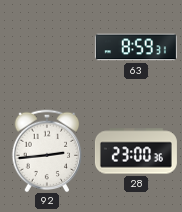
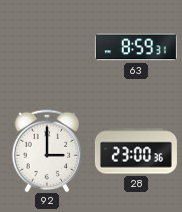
92: 2:44 -> 3:00 (47, 151)
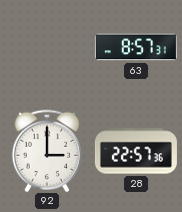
63: 8:59 -> 8:57 (136, 47)
28: 23:00 -> 22:57 (136, 151)
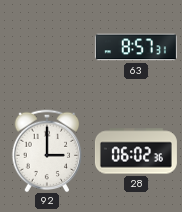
28: 22:57 -> 06:02 (136, 151)
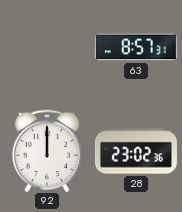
92: 3:00 -> 12:00 (47, 151)
28: 06:02 -> 23:02 (136, 151)
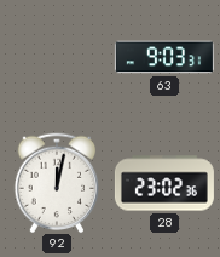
63: 8:57 -> 9:03 (164, 57)
92: 12:00 -> 12:02 (57, 183)
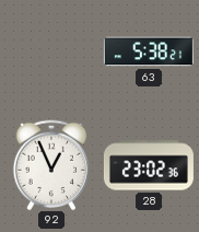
63: 9:03 -> 5:38 (149, 51)
92: 12:02 -> 12:56 (51, 165)
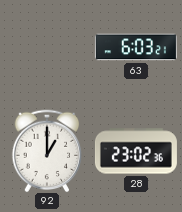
63: 5:38 -> 6:03 (136, 47)
92: 12:56 -> 1:00 (47, 151)
